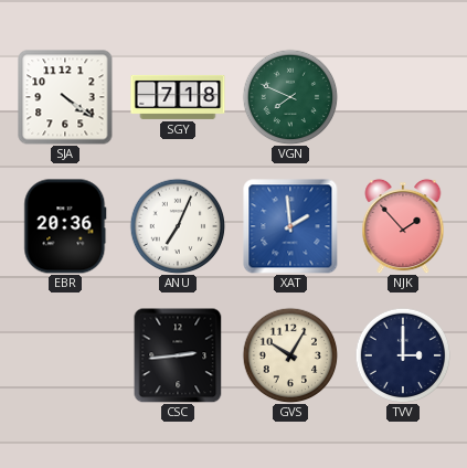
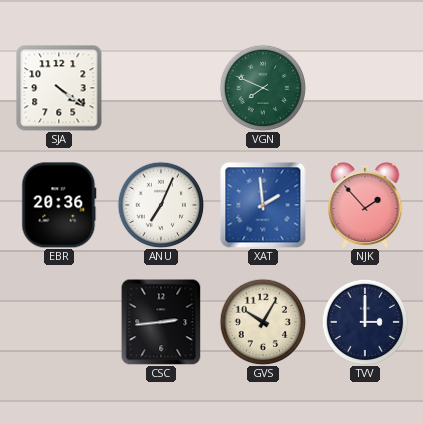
SGY: 7:18 -> none (178, 97)
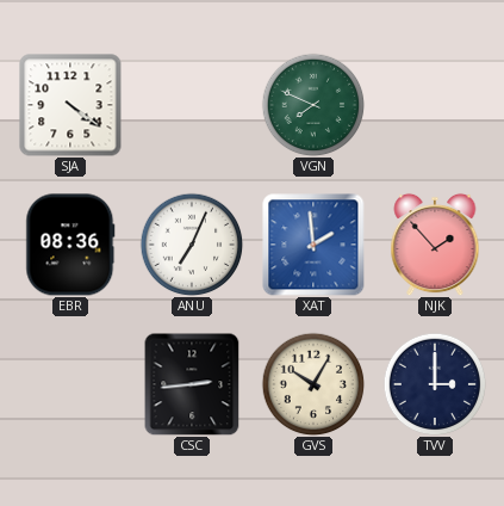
EBR: 20:36 -> 08:36 (70, 245)
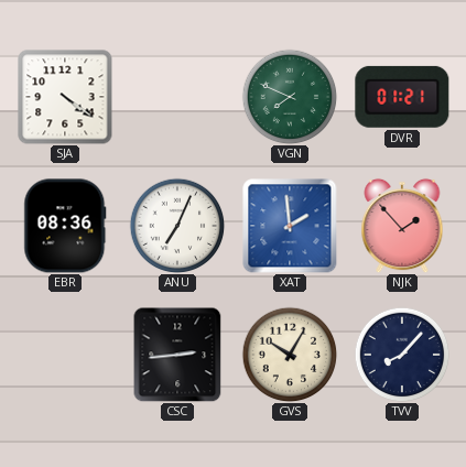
DVR: none -> 01:21 (402, 97)
TVV: 3:00 -> 8:07 (402, 355)
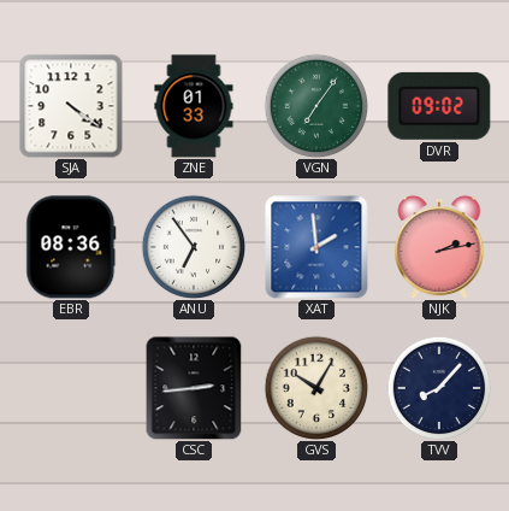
ZNE: none -> 01:33 (194, 106)
VGN: 7:49 -> 7:06 (316, 106)
DVR: 01:21 -> 09:02 (439, 106)
ANU: 7:04 -> 6:54 (194, 247)
NJK: 1:53 -> 2:13 (439, 247)
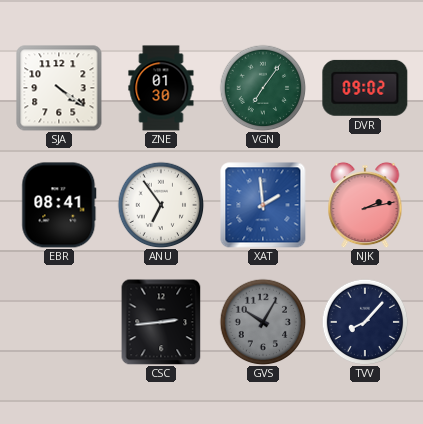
ZNE: 01:33 -> 01:30 (161, 88)
EBR: 08:36 -> 08:41 (59, 205)
GVS dial: cream -> grey (263, 322)
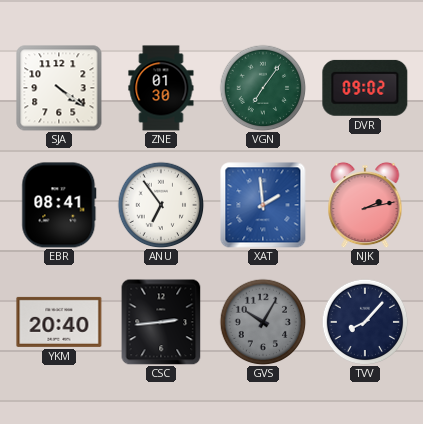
YKM: none -> 20:40 (59, 322)
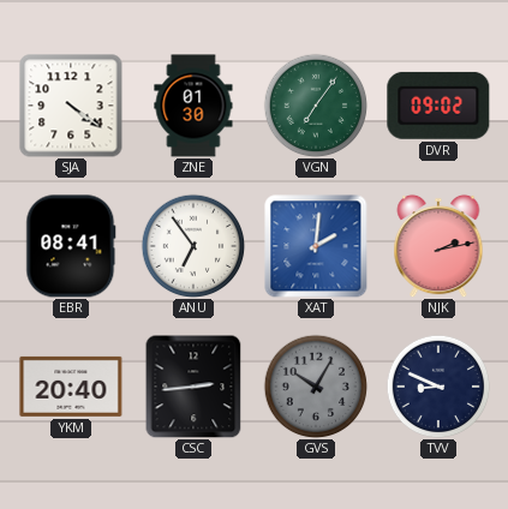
XAT: 1:59 -> 2:01 (316, 246)
TVV: 8:07 -> 8:49 (438, 387)
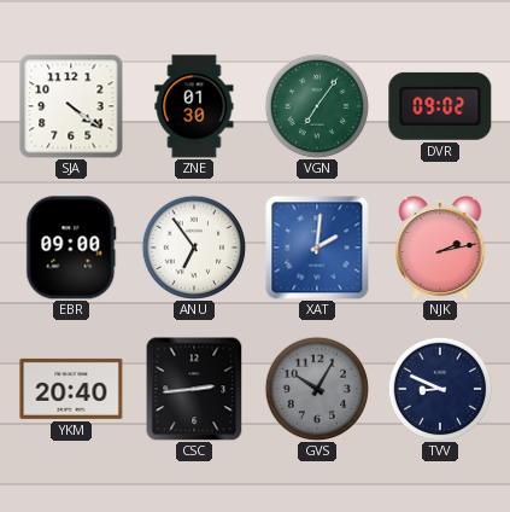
EBR: 08:41 -> 09:00 (71, 248)
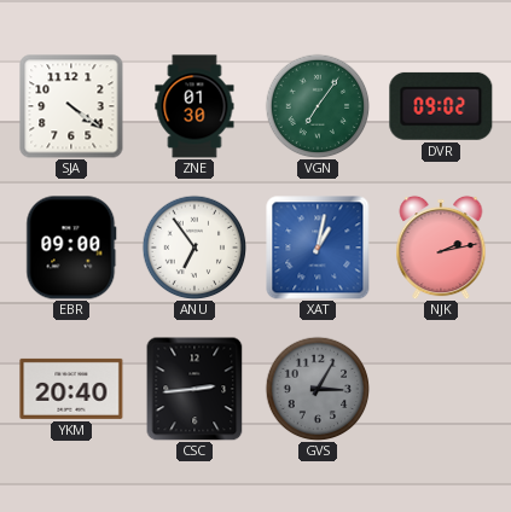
XAT: 2:01 -> 1:02 (318, 248)
GVS: 10:05 -> 3:05 (318, 389)
TVV: 8:49 -> none (440, 389)
